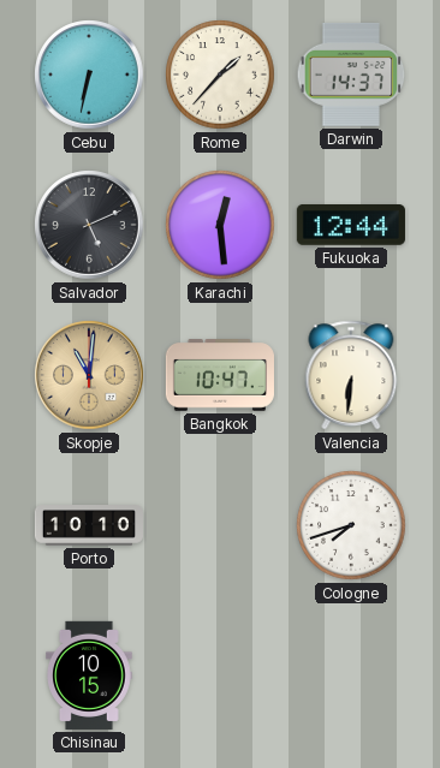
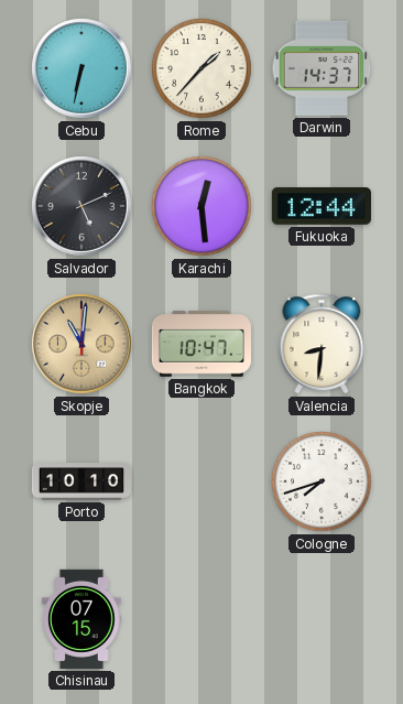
Valencia: 6:31 -> 8:31 (322, 344)
Chisinau: 10:15 -> 07:15 (83, 619)
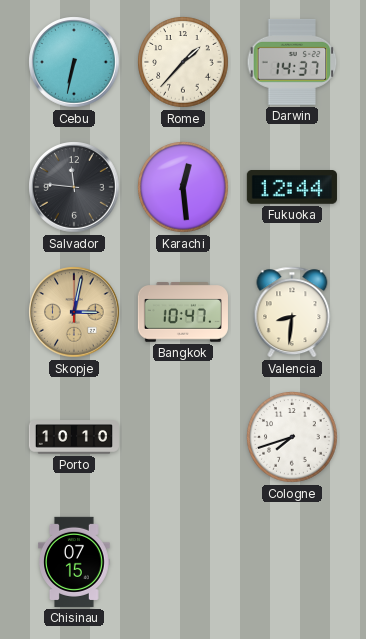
Salvador: 5:11 -> 11:46 (74, 187)
Skopje: 11:01 -> 3:02 (74, 312)
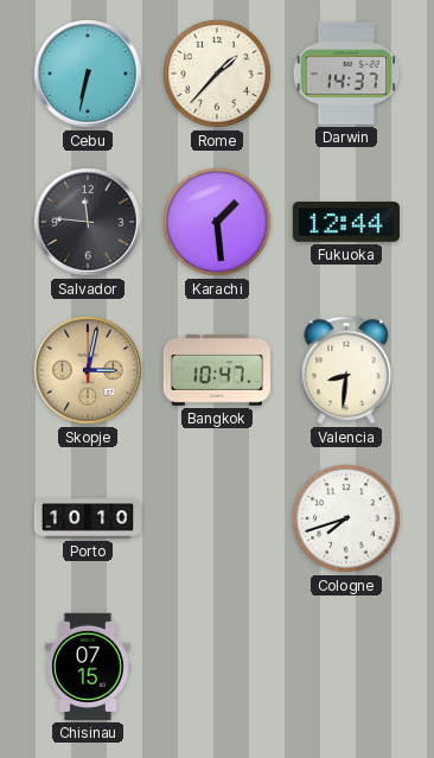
Karachi: 12:29 -> 1:29 (217, 222)
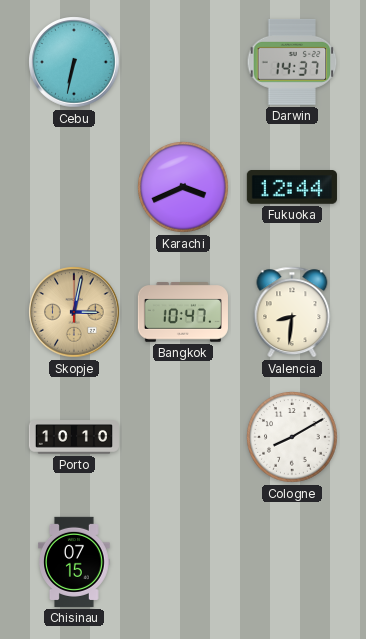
Rome: 1:37 -> none (217, 74)
Salvador: 11:46 -> none (88, 222)
Karachi: 1:29 -> 3:41 (183, 187)
Cologne: 7:42 -> 8:10 (292, 437)
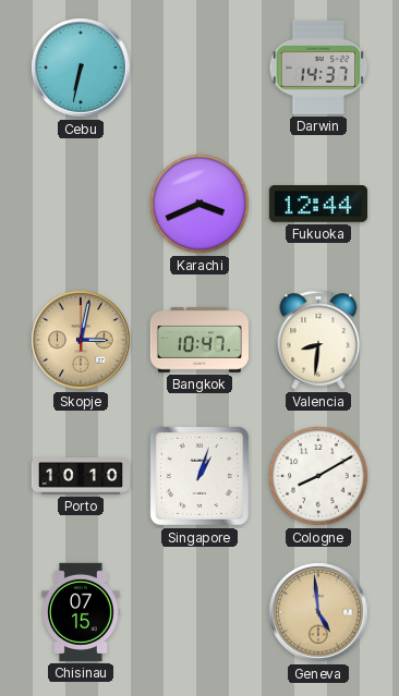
Singapore: none -> 1:03 (199, 476)
Geneva: none -> 4:59 (318, 612)
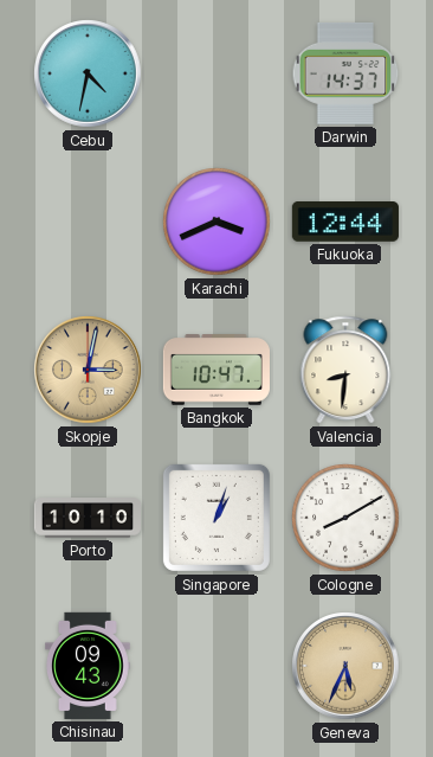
Cebu: 6:32 -> 4:32 (88, 73)
Chisinau: 07:15 -> 09:43 (89, 666)
Geneva: 4:59 -> 5:34 (345, 666)
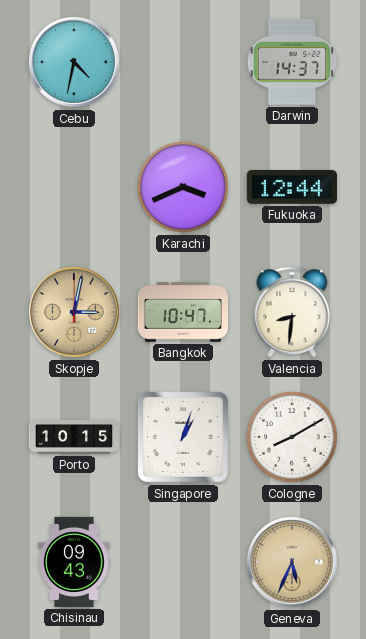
Porto: 10:10 -> 10:15 (74, 437)
